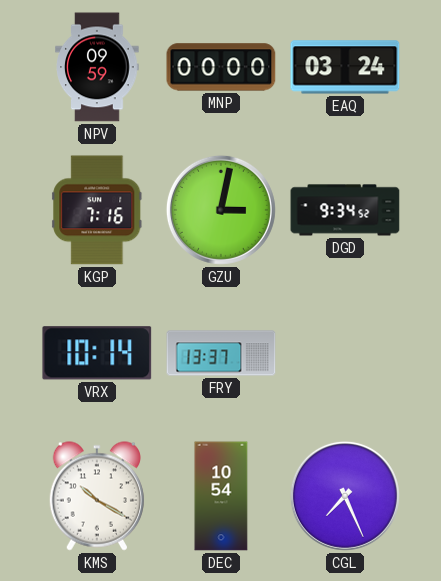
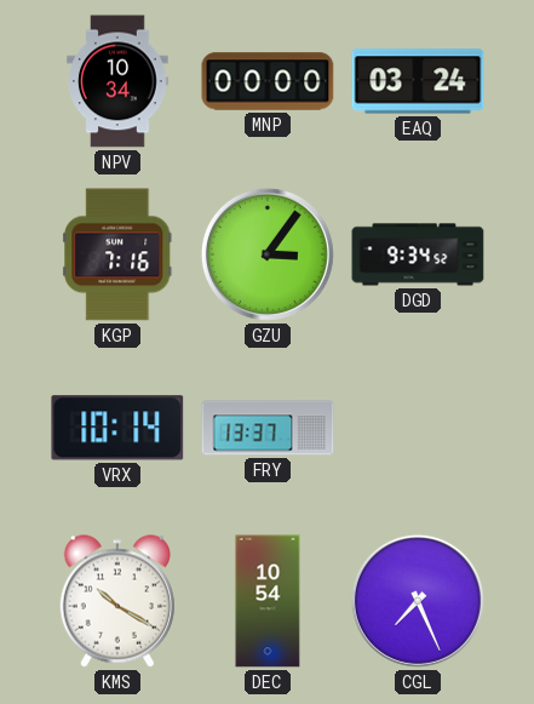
NPV: 09:59 -> 10:34 (117, 81)
GZU: 3:02 -> 3:06 (268, 254)
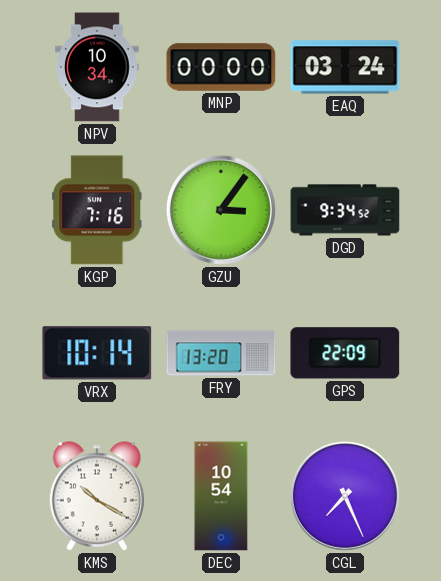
FRY: 13:37 -> 13:20 (221, 353)
GPS: none -> 22:09 (345, 353)
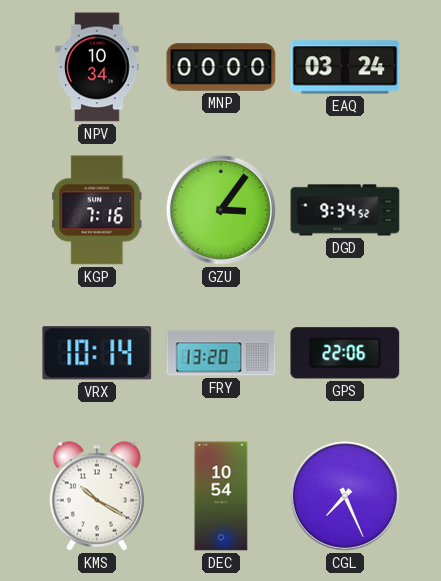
GPS: 22:09 -> 22:06 (345, 353)
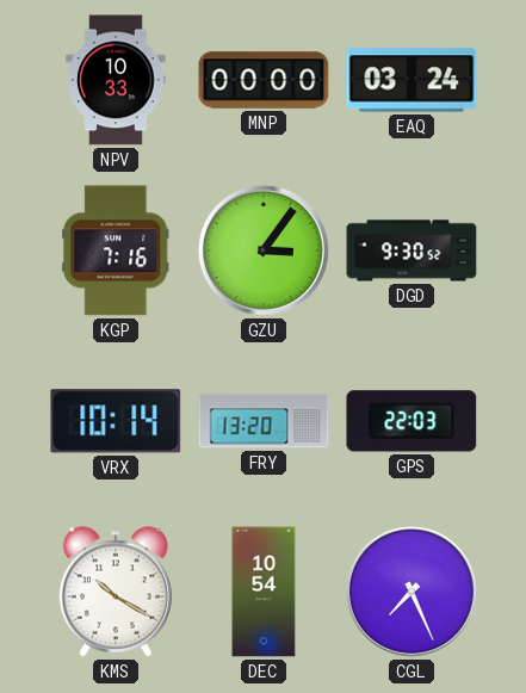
NPV: 10:34 -> 10:33 (116, 80)
DGD: 9:34 -> 9:30 (411, 250)
GPS: 22:06 -> 22:03 (411, 421)
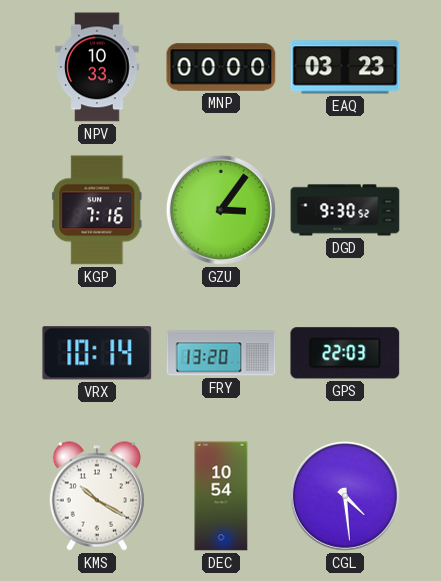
EAQ: 03:24 -> 03:23 (345, 67)
CGL: 7:26 -> 4:29 (345, 496)
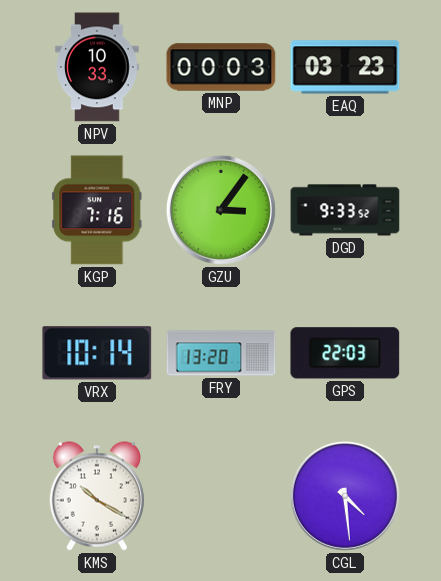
MNP: 00:00 -> 00:03 (221, 67)
DGD: 9:30 -> 9:33 (345, 210)
DEC: 10:54 -> none (221, 496)
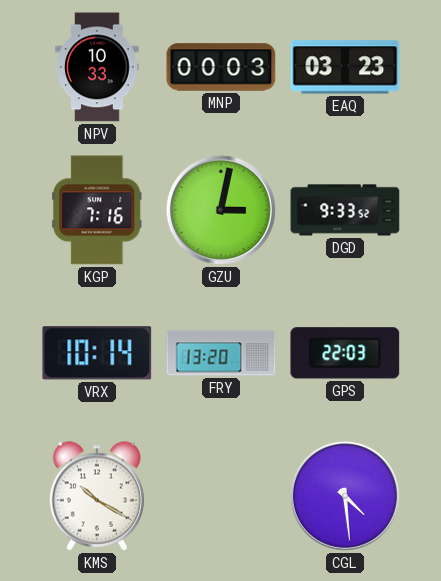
GZU: 3:06 -> 3:02 (221, 210)
